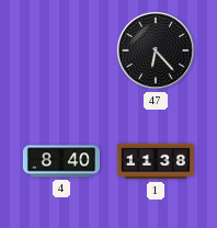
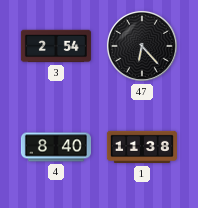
3: none -> 2:54 (56, 46)
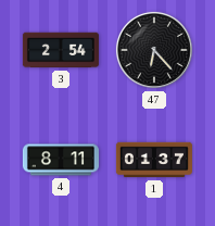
4: 8:40 -> 8:11 (61, 160)
1: 11:38 -> 01:37 (154, 160)
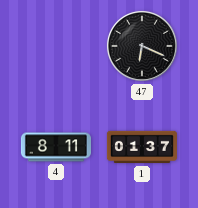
3: 2:54 -> none (61, 50)
47: 6:23 -> 6:19 (142, 46)
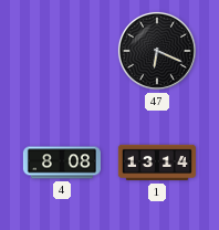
4: 8:11 -> 8:08 (62, 163)
1: 01:37 -> 13:14 (157, 163)
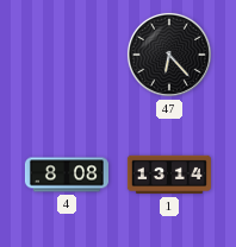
47: 6:19 -> 6:23 (169, 55)
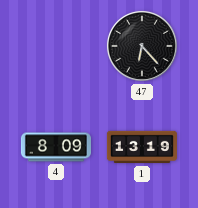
4: 8:08 -> 8:09 (56, 147)
1: 13:14 -> 13:19 (142, 147)
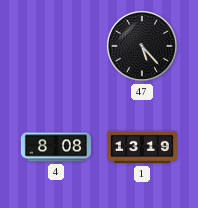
47: 6:23 -> 5:23 (142, 46)
4: 8:09 -> 8:08 (56, 147)
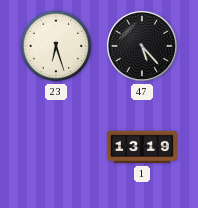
23: none -> 6:27 (56, 46)
4: 8:08 -> none (56, 147)
